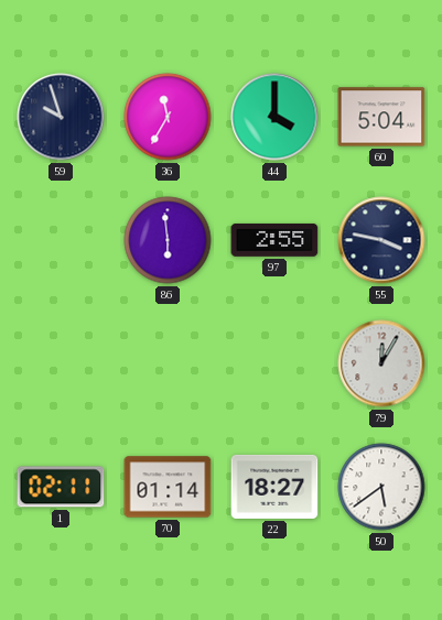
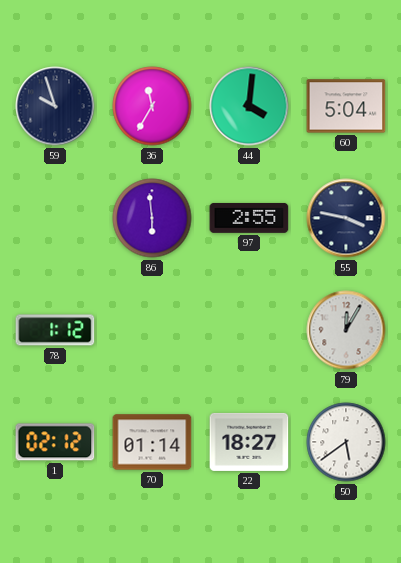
44: 4:00 -> 4:01 (249, 106)
78: none -> 1:12 (55, 330)
1: 02:11 -> 02:12 (55, 442)
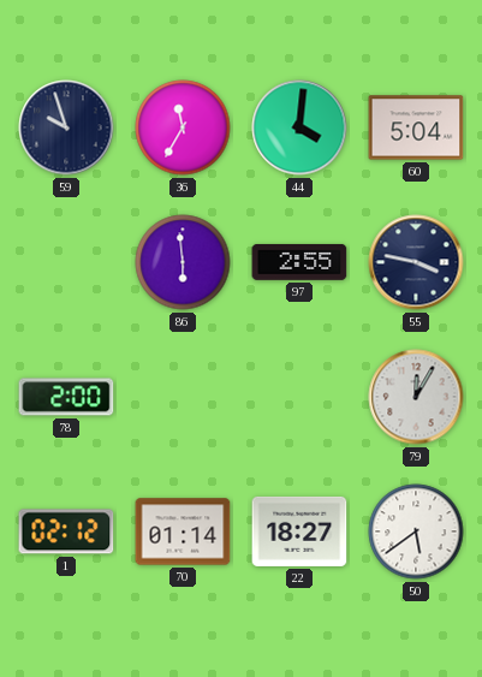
78: 1:12 -> 2:00 (66, 397)
